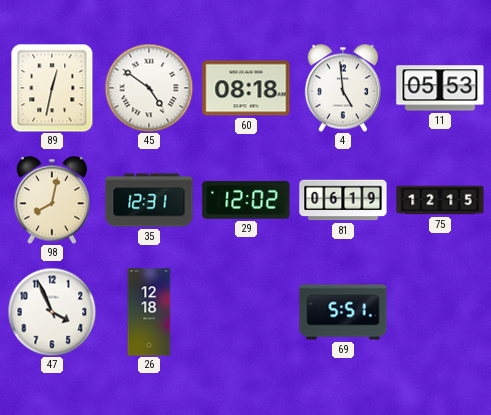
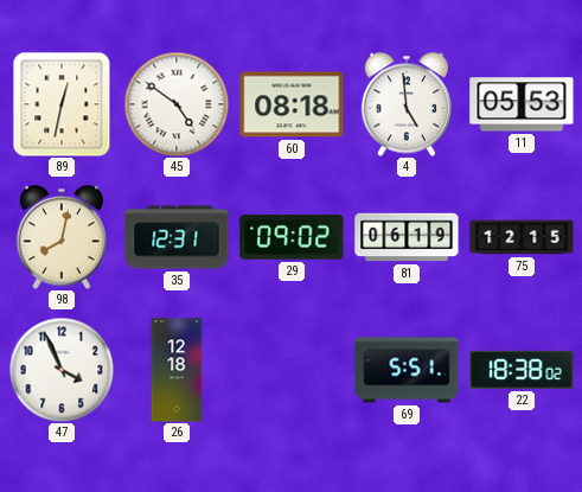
29: 12:02 -> 09:02 (292, 237)
22: none -> 18:38 (522, 370)
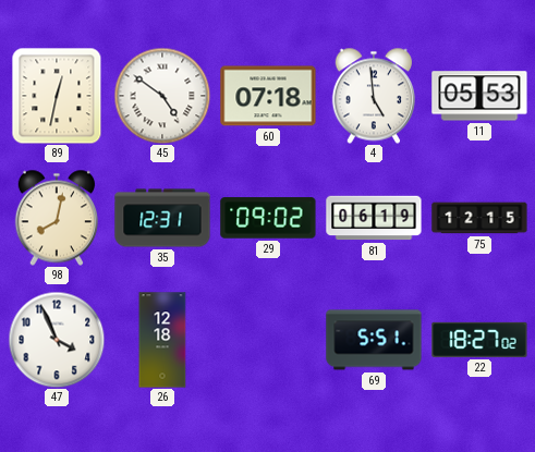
60: 08:18 -> 07:18 (268, 96)
22: 18:38 -> 18:27 (479, 340)
